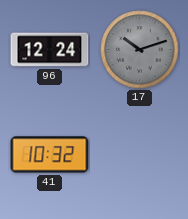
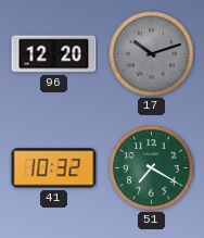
96: 12:24 -> 12:20 (54, 54)
51: none -> 7:20 (152, 168)
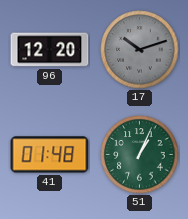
41: 10:32 -> 01:48 (50, 155)
51: 7:20 -> 1:04 (140, 155)
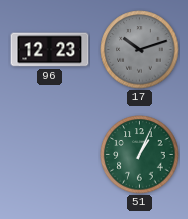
96: 12:20 -> 12:23 (50, 50)
41: 01:48 -> none (50, 155)
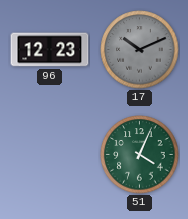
17: 10:12 -> 10:11 (140, 50)
51: 1:04 -> 4:04 (140, 155)
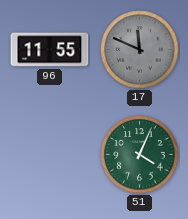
96: 12:23 -> 11:55 (50, 50)
17: 10:11 -> 11:49 (140, 50)
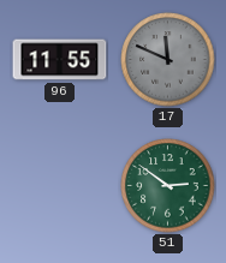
51: 4:04 -> 2:51 (168, 186)
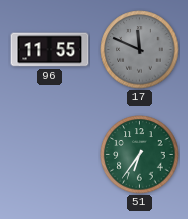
51: 2:51 -> 6:36 (140, 155)
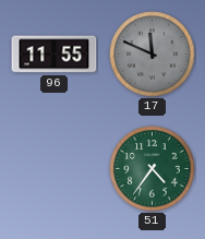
51: 6:36 -> 4:36 (153, 169)
